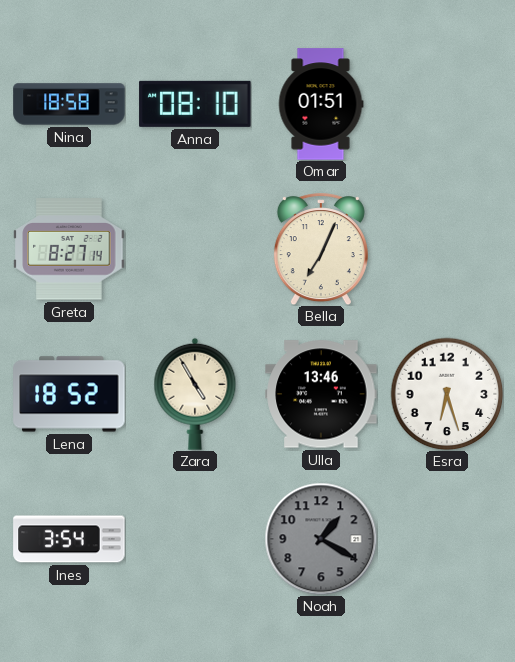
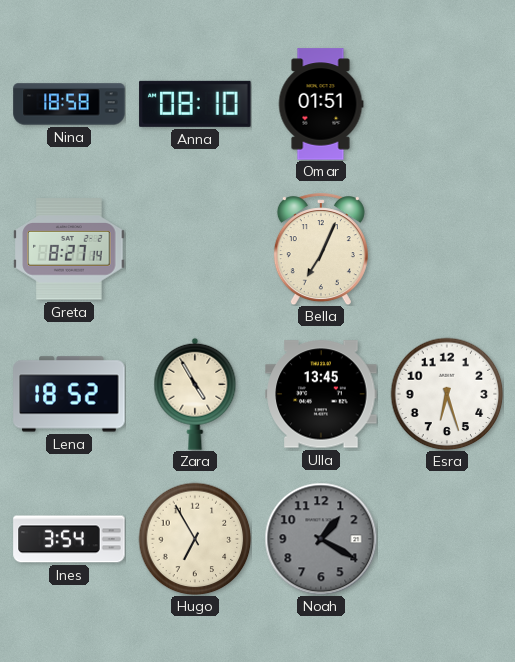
Ulla: 13:46 -> 13:45 (321, 394)
Hugo: none -> 6:55 (195, 539)
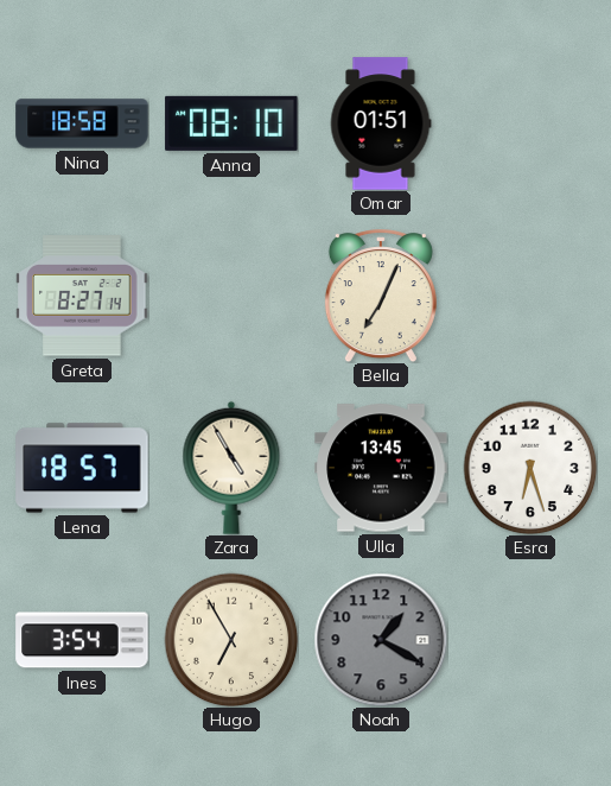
Lena: 18:52 -> 18:57 (82, 468)
